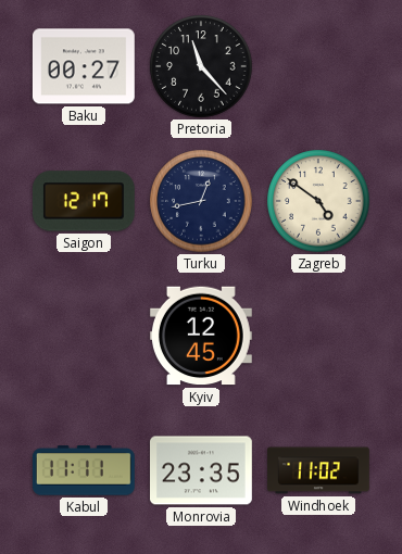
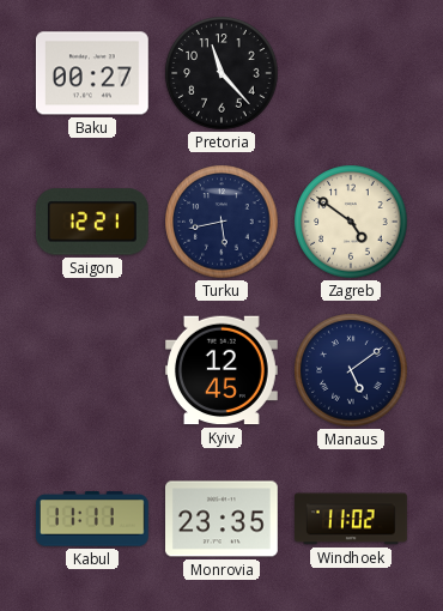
Saigon: 12:17 -> 12:21 (92, 222)
Turku: 12:43 -> 5:43 (221, 222)
Manaus: none -> 5:09 (351, 370)
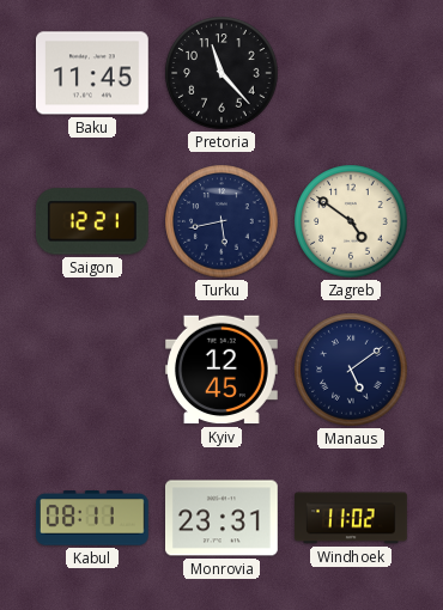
Baku: 00:27 -> 11:45 (92, 73)
Kabul: 11:11 -> 08:11 (92, 518)
Monrovia: 23:35 -> 23:31 (223, 518)
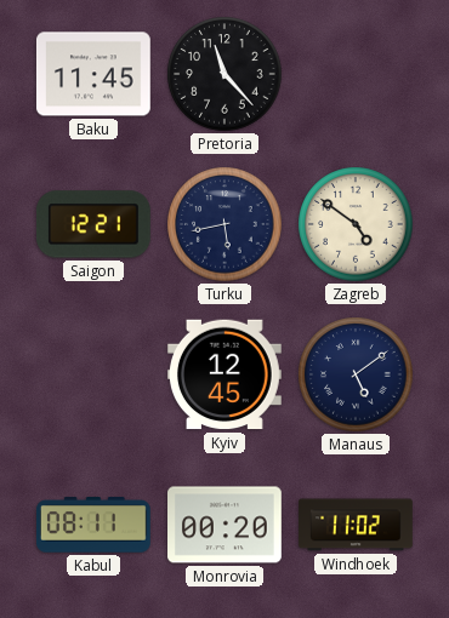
Monrovia: 23:31 -> 00:20 (226, 525)
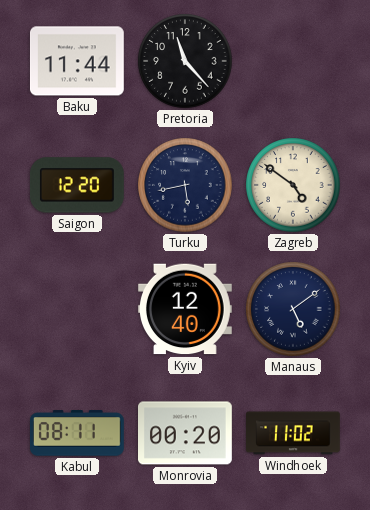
Baku: 11:45 -> 11:44 (77, 61)
Saigon: 12:21 -> 12:20 (77, 185)
Kyiv: 12:45 -> 12:40 (185, 309)
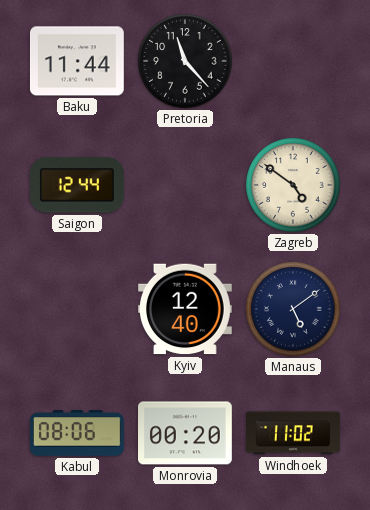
Saigon: 12:20 -> 12:44 (77, 185)
Turku: 5:43 -> none (185, 185)
Kabul: 08:11 -> 08:06 (77, 433)
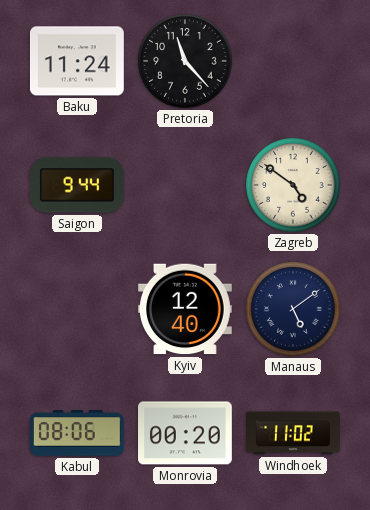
Baku: 11:44 -> 11:24 (77, 61)
Saigon: 12:44 -> 9:44 (77, 185)
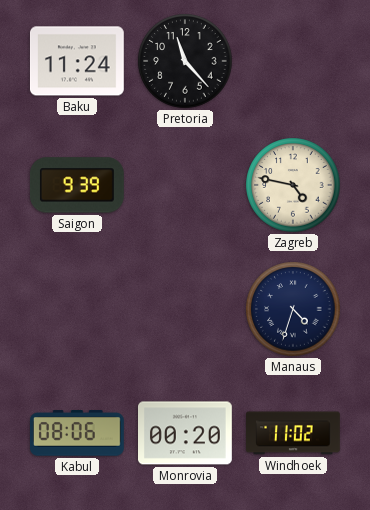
Saigon: 9:44 -> 9:39 (77, 185)
Zagreb: 4:51 -> 4:47 (293, 185)
Kyiv: 12:40 -> none (185, 309)
Manaus: 5:09 -> 4:33 (293, 309)
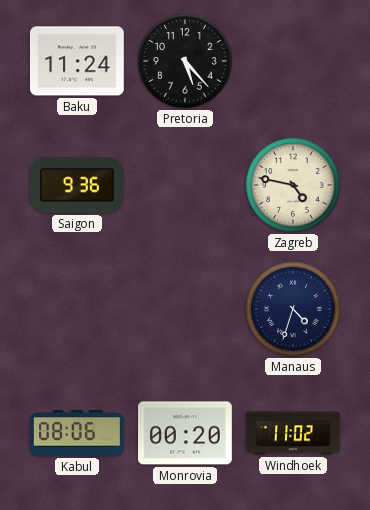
Pretoria: 11:23 -> 5:23 (185, 61)
Saigon: 9:39 -> 9:36 (77, 185)
